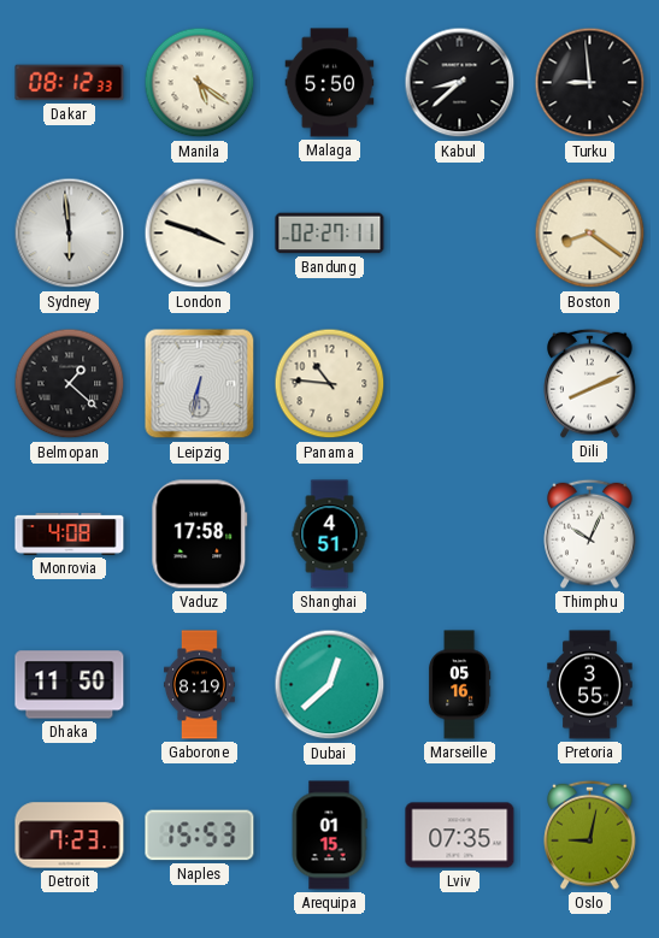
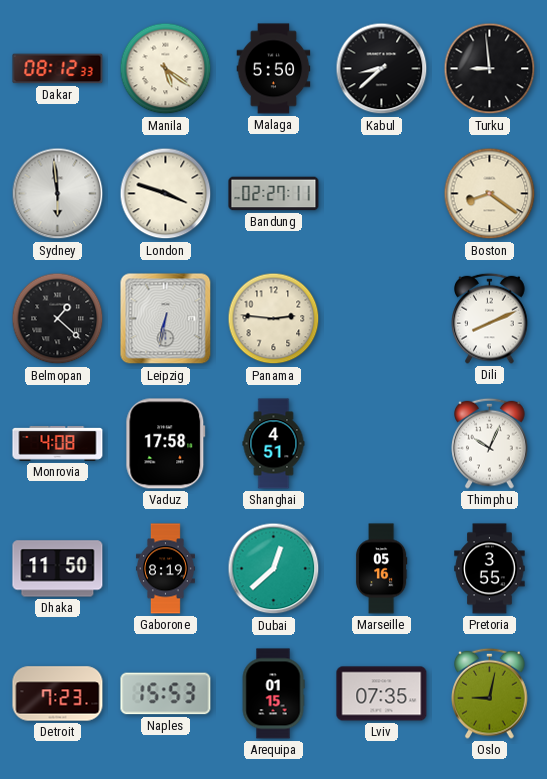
Panama: 10:46 -> 2:46 (274, 319)
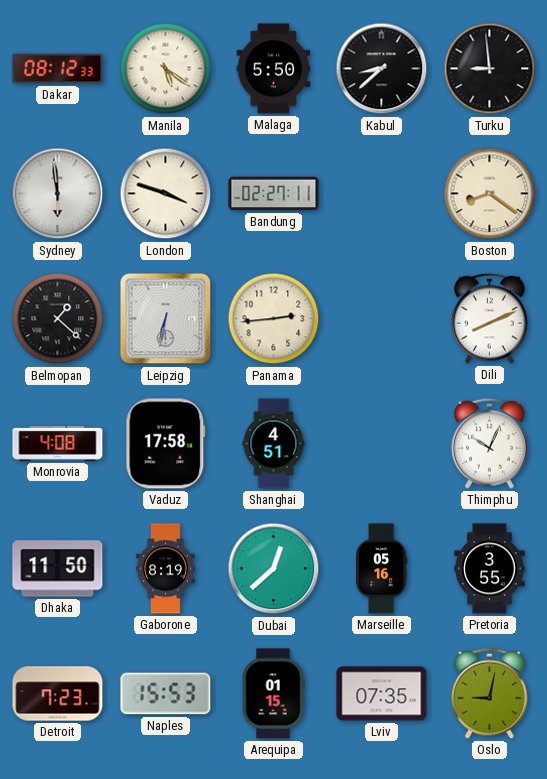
Panama: 2:46 -> 2:44 (274, 319)
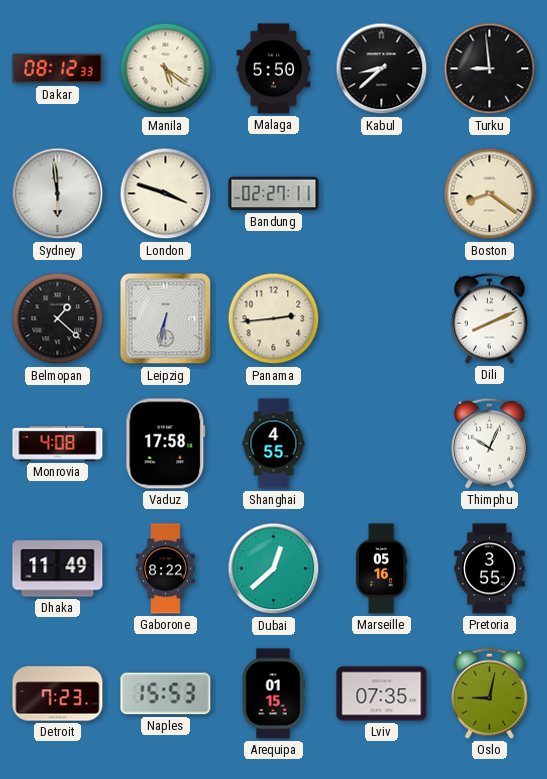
Shanghai: 4:51 -> 4:55 (274, 444)
Dhaka: 11:50 -> 11:49 (58, 569)
Gaborone: 8:19 -> 8:22 (165, 569)
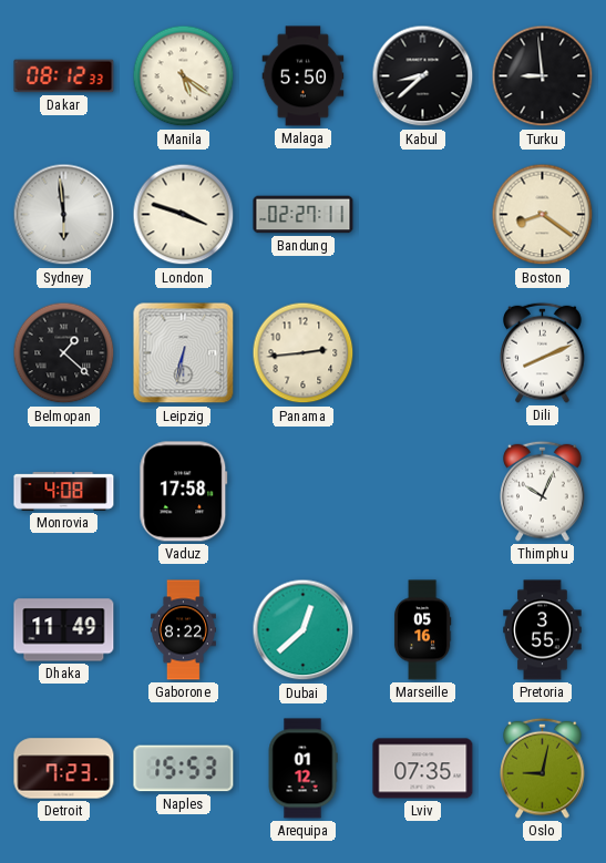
Shanghai: 4:55 -> none (274, 444)
Arequipa: 01:15 -> 01:12 (302, 769)
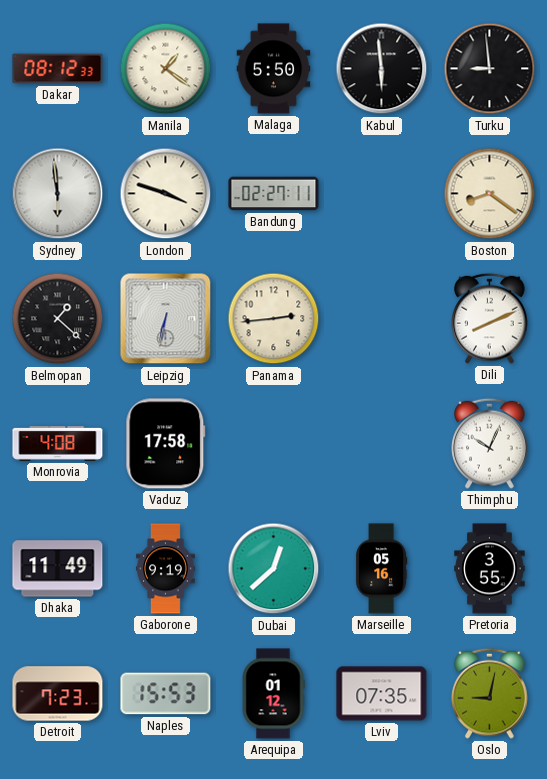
Manila: 5:21 -> 1:21 (166, 69)
Kabul: 8:38 -> 5:59 (382, 69)
Gaborone: 8:22 -> 9:19 (165, 569)
